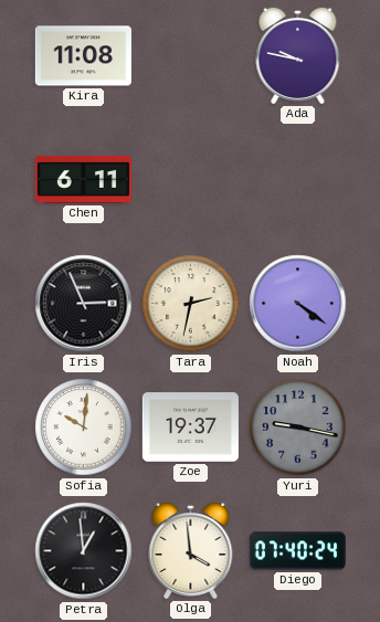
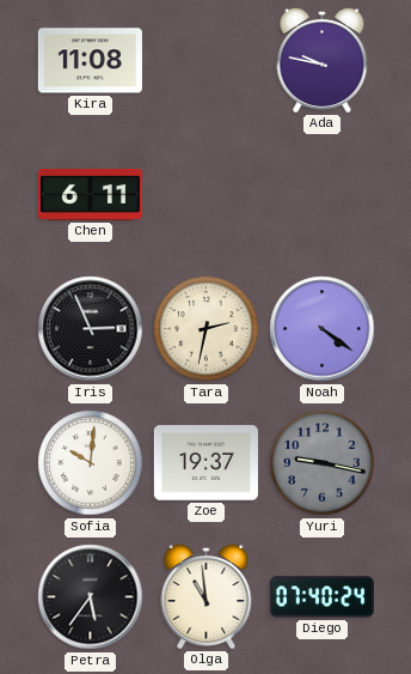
Petra: 12:59 -> 5:36 (91, 597)
Olga: 3:59 -> 10:59 (207, 596)
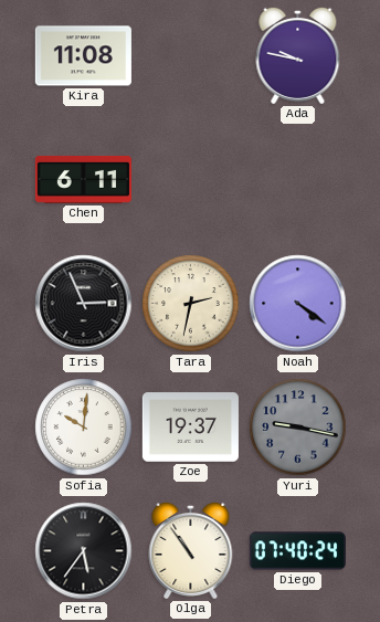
Olga: 10:59 -> 10:54 (191, 550)
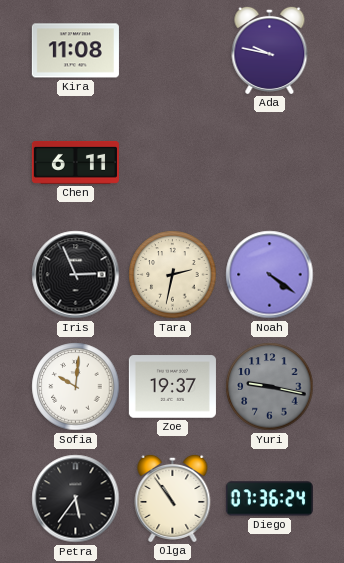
Diego: 07:40 -> 07:36 (269, 499)
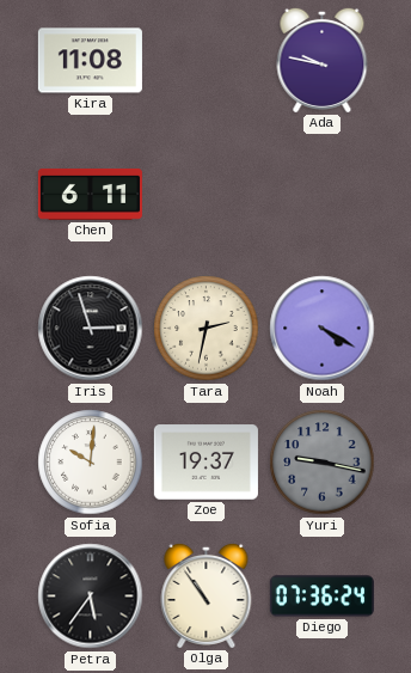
Iris: 2:56 -> 2:57 (91, 329)
Noah: 4:21 -> 4:20 (323, 329)
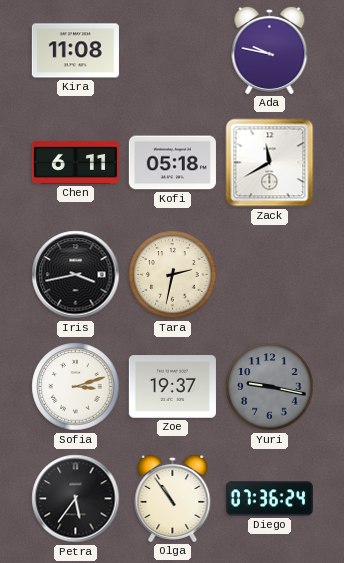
Kofi: none -> 05:18 (172, 163)
Zack: none -> 11:40 (270, 163)
Iris: 2:57 -> 3:43 (76, 275)
Noah: 4:20 -> none (323, 329)
Sofia: 10:01 -> 3:12 (76, 387)
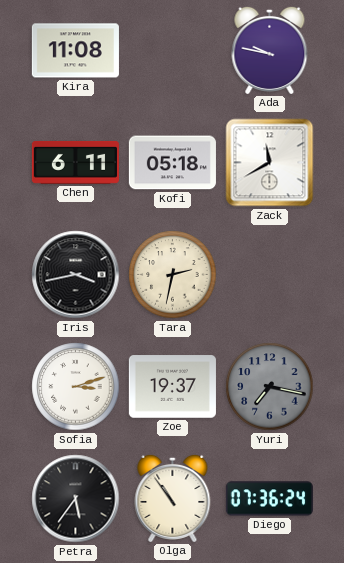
Yuri: 9:17 -> 7:17 (270, 387)
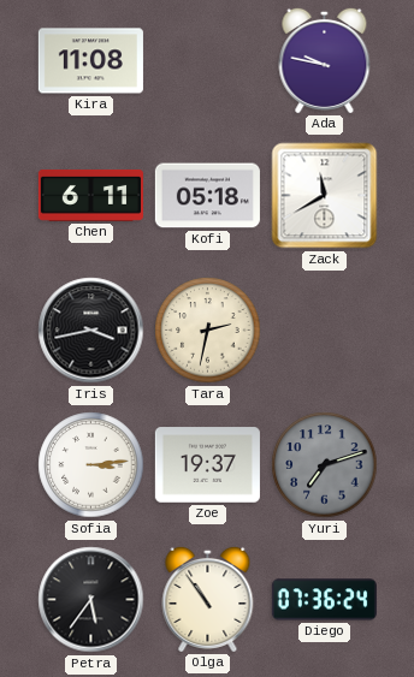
Sofia: 3:12 -> 3:14 (91, 465)
Yuri: 7:17 -> 7:12 (325, 465)
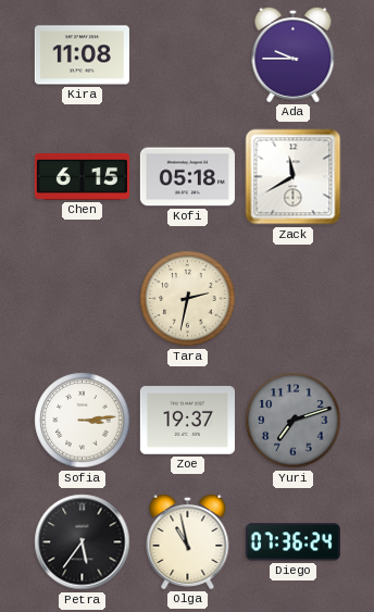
Ada: 9:47 -> 9:45 (294, 54)
Chen: 6:11 -> 6:15 (82, 176)
Iris: 3:43 -> none (91, 331)
Olga: 10:54 -> 10:58 (188, 541)
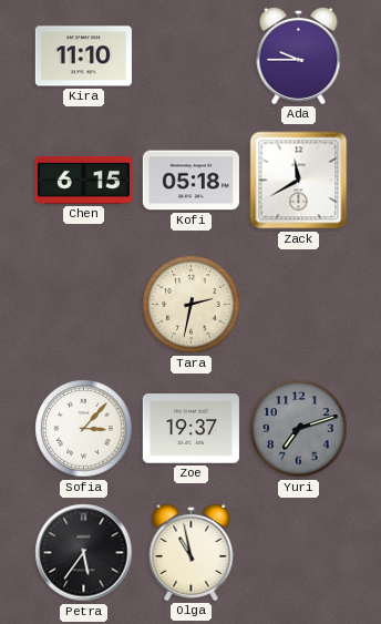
Kira: 11:08 -> 11:10 (83, 57)
Sofia: 3:14 -> 3:07 (84, 429)
Diego: 07:36 -> none (292, 542)
